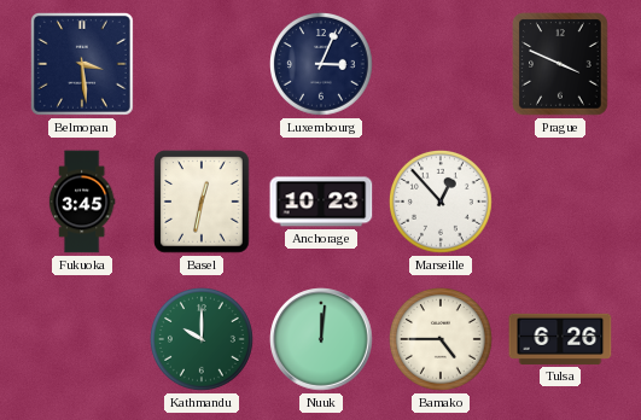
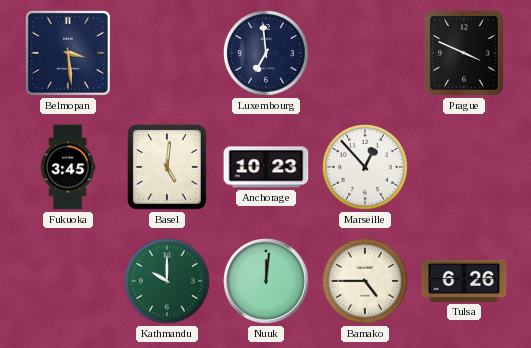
Luxembourg: 3:04 -> 6:59 (267, 54)
Basel: 12:32 -> 5:01 (167, 167)
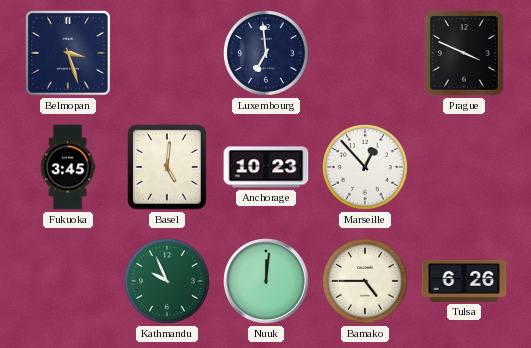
Belmopan: 3:29 -> 3:27 (68, 53)
Kathmandu: 10:00 -> 9:56 (168, 282)
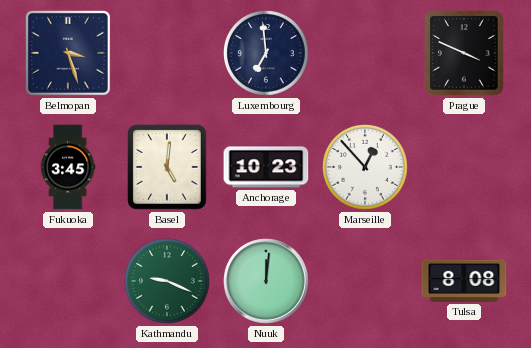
Kathmandu: 9:56 -> 9:19 (168, 282)
Bamako: 4:45 -> none (366, 282)
Tulsa: 6:26 -> 8:08 (464, 281)
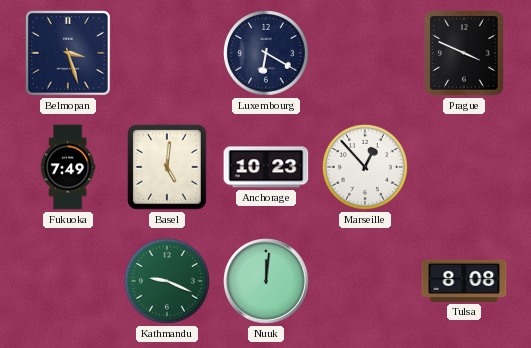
Luxembourg: 6:59 -> 6:20 (267, 54)
Fukuoka: 3:45 -> 7:49 (68, 167)
